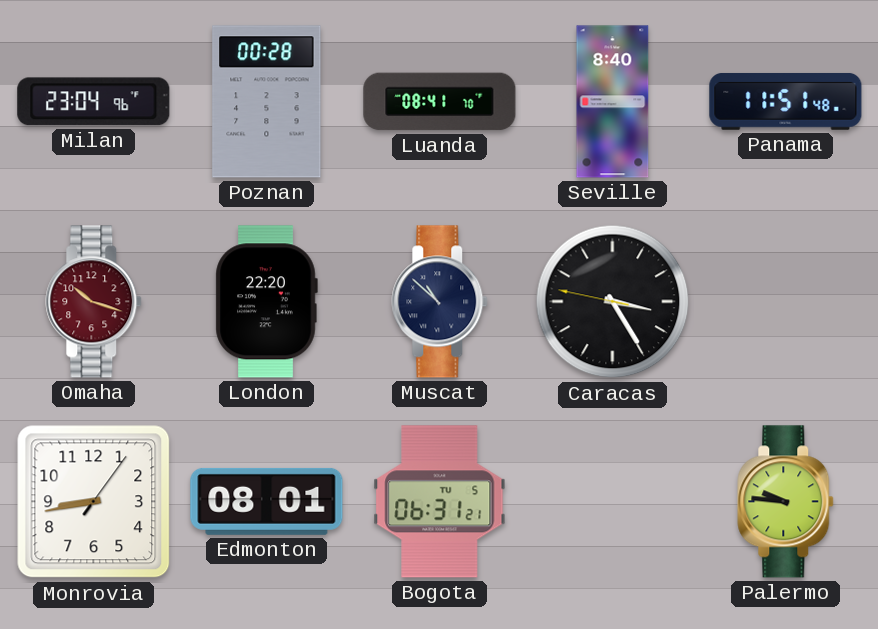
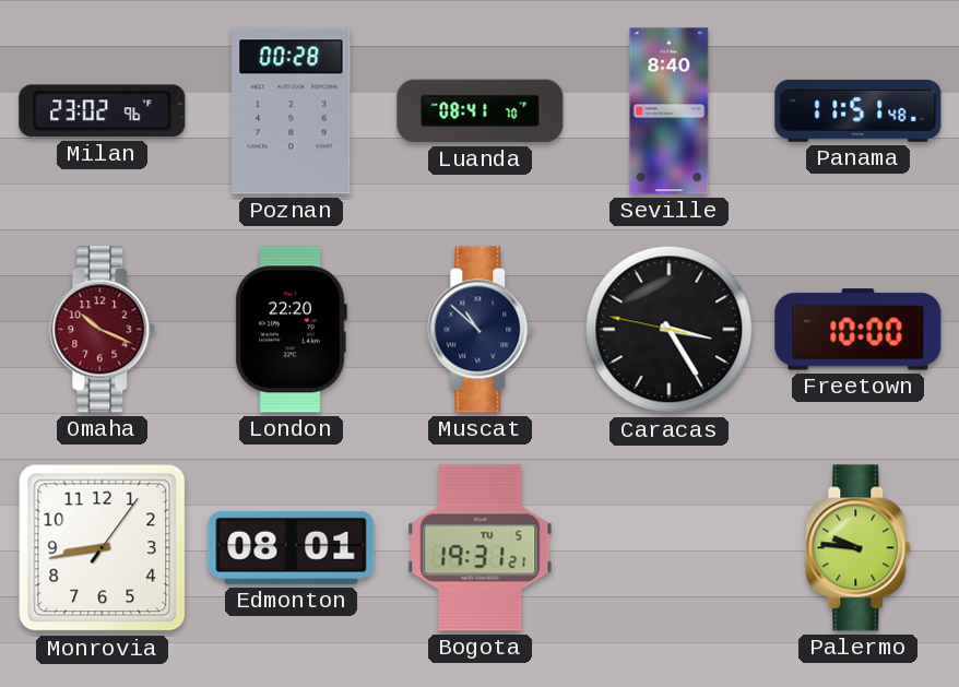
Milan: 23:04 -> 23:02 (103, 111)
Omaha: 10:18 -> 10:19 (103, 330)
Freetown: none -> 10:00 (859, 330)
Bogota: 06:31 -> 19:31 (481, 548)
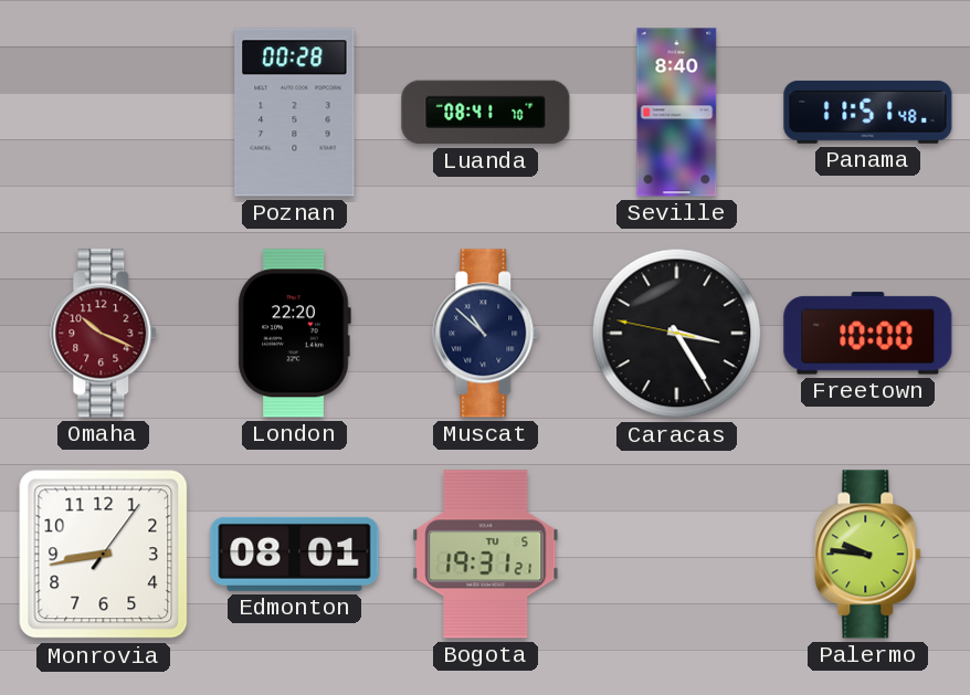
Milan: 23:02 -> none (103, 111)
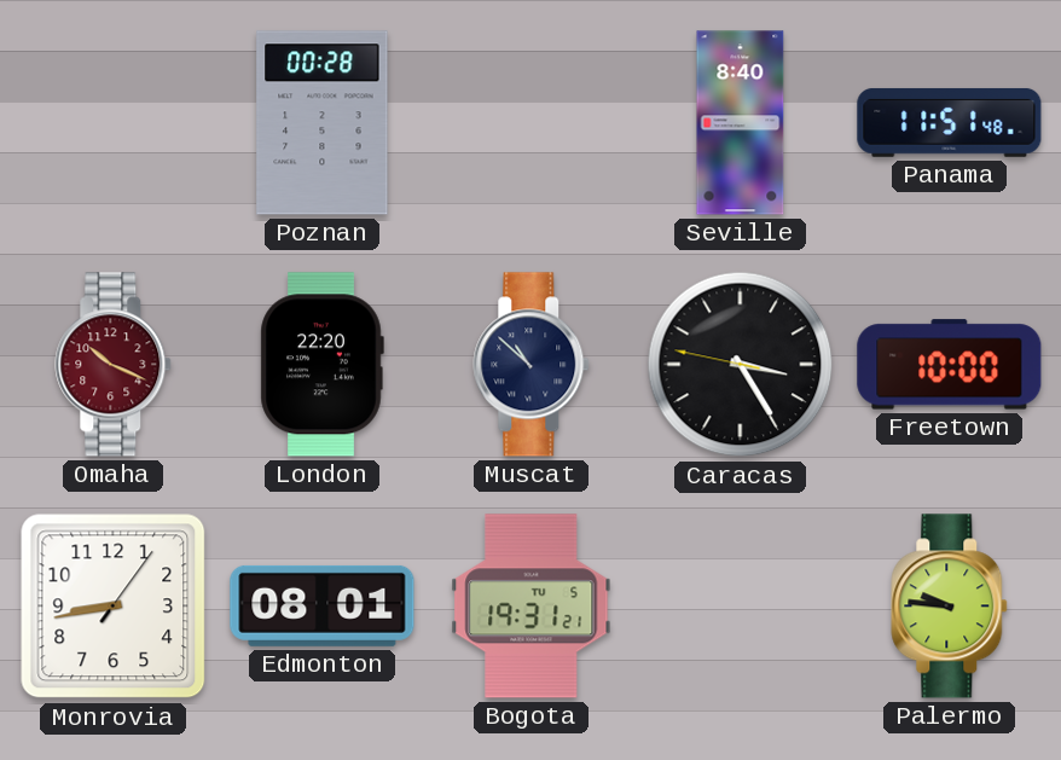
Luanda: 08:41 -> none (486, 113)
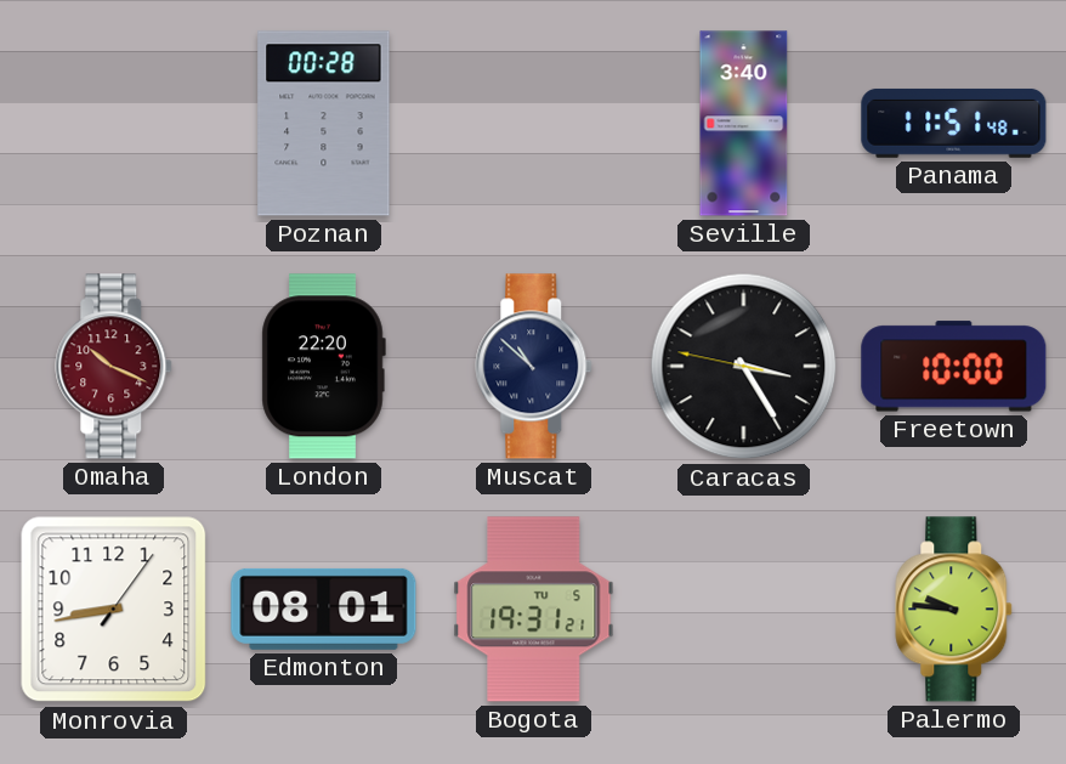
Seville: 8:40 -> 3:40 (744, 124)
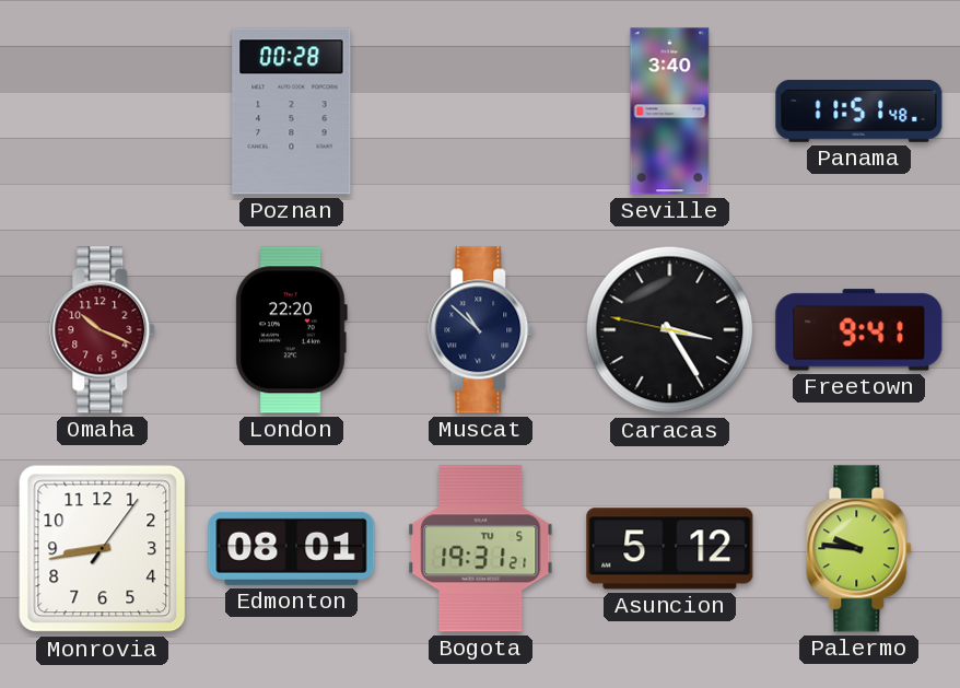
Freetown: 10:00 -> 9:41 (859, 330)
Asuncion: none -> 5:12 (670, 549)
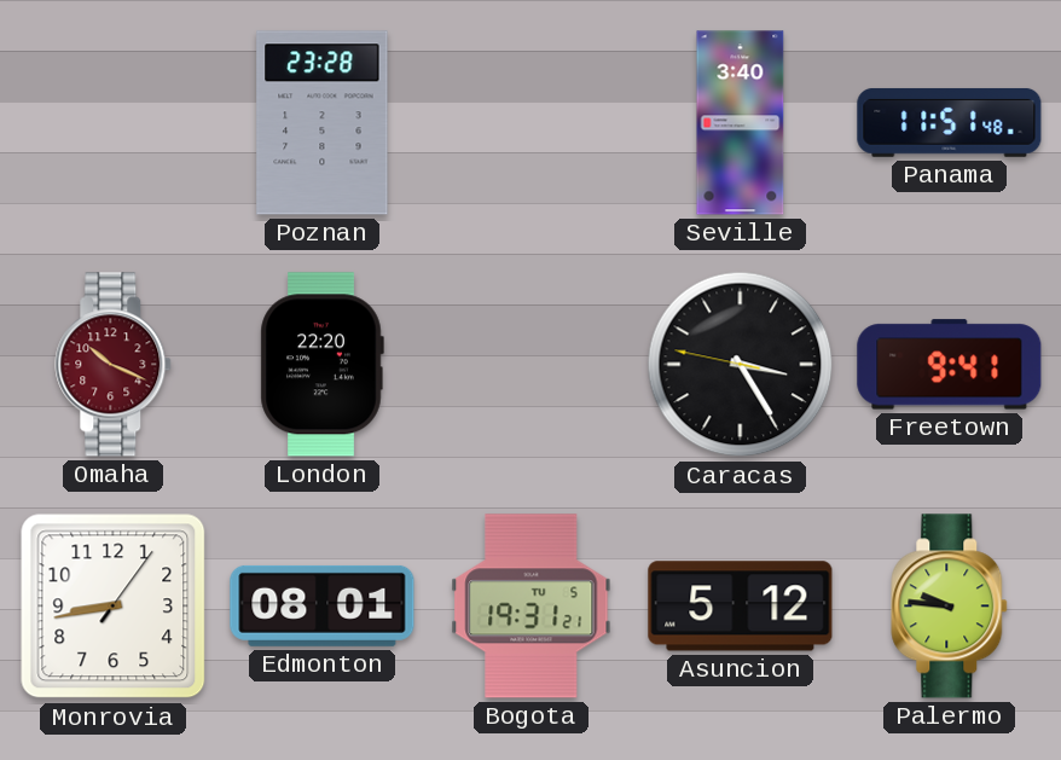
Poznan: 00:28 -> 23:28 (323, 123)
Muscat: 10:52 -> none (481, 330)
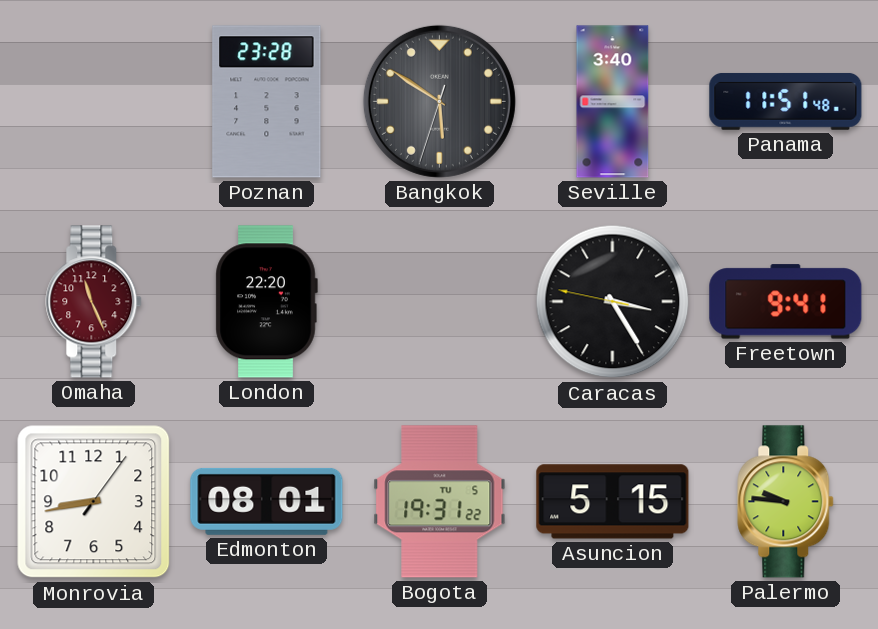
Bangkok: none -> 5:50 (439, 101)
Omaha: 10:19 -> 11:26 (94, 302)
Bogota: 19:31:21 -> 19:31:22 (440, 502)
Asuncion: 5:12 -> 5:15 (613, 502)
